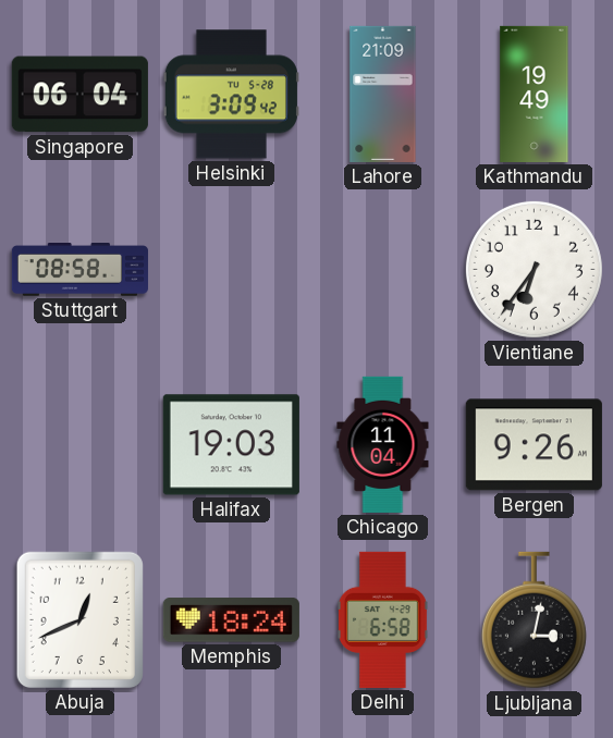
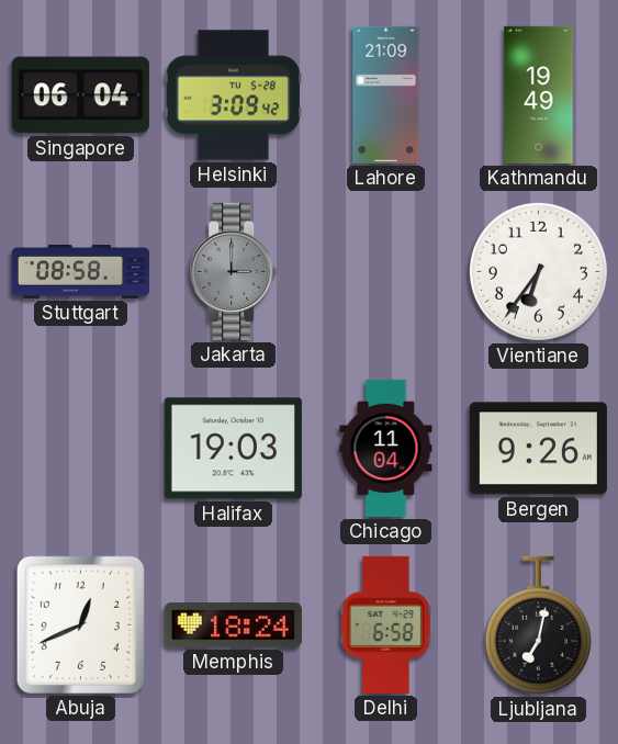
Jakarta: none -> 3:00 (234, 271)
Ljubljana: 3:02 -> 7:02 (538, 625)
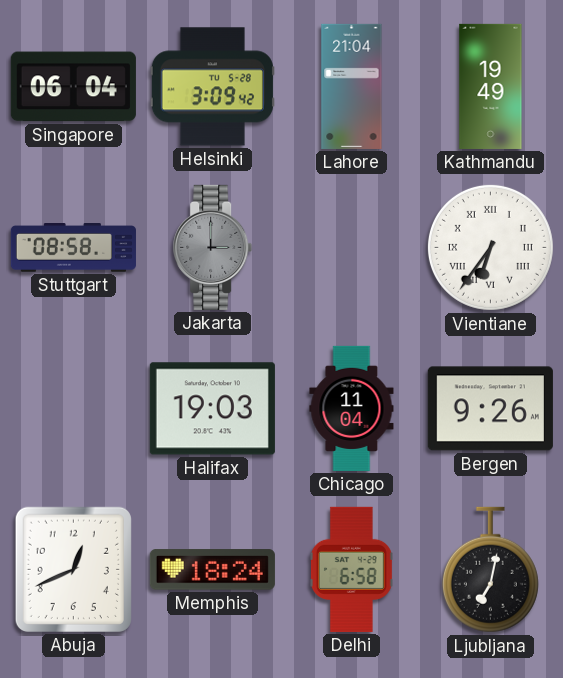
Lahore: 21:09 -> 21:04 (352, 86)
Vientiane numerals: Arabic -> Roman (490, 247)
